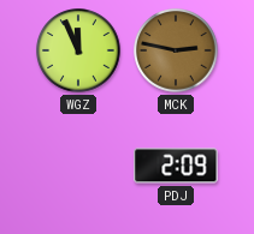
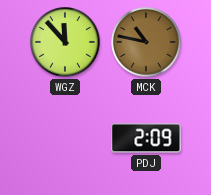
WGZ: 11:56 -> 11:53 (65, 42)
MCK: 2:47 -> 10:47 (146, 42)
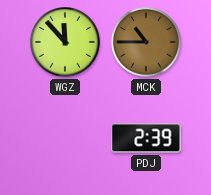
MCK: 10:47 -> 10:45 (146, 42)
PDJ: 2:09 -> 2:39 (146, 138)
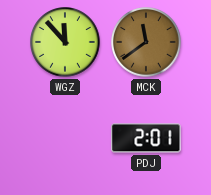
MCK: 10:45 -> 11:39 (146, 42)
PDJ: 2:39 -> 2:01 (146, 138)
